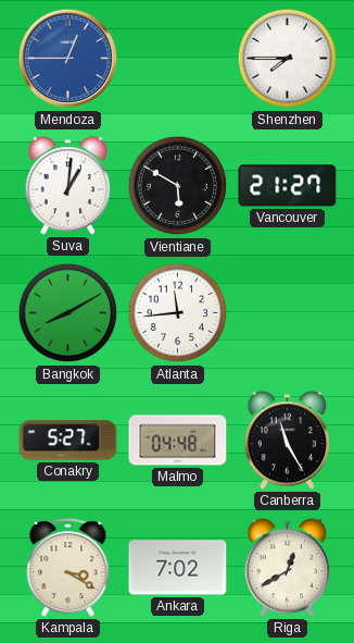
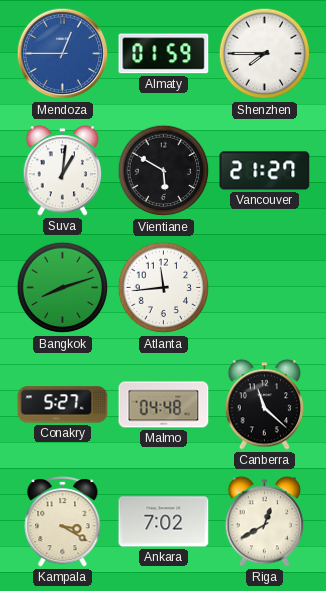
Almaty: none -> 01:59 (164, 54)
Bangkok: 8:10 -> 8:12 (63, 288)
Canberra: 11:25 -> 11:22 (265, 405)
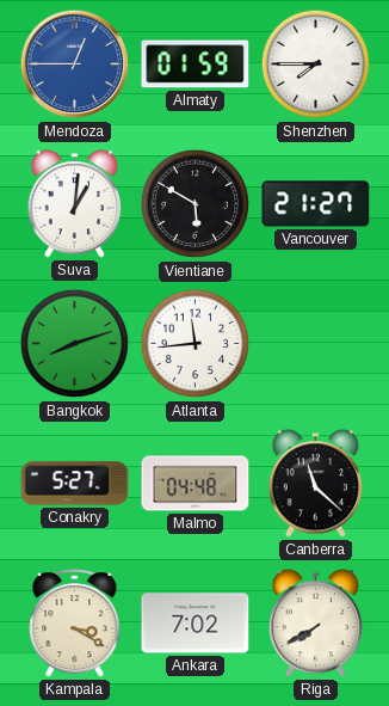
Riga: 12:40 -> 7:40 (316, 624)
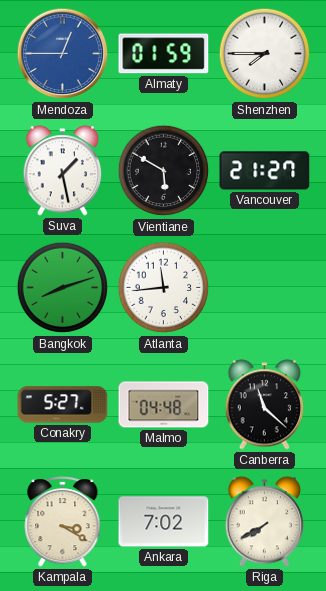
Suva: 1:01 -> 1:28 (63, 171)
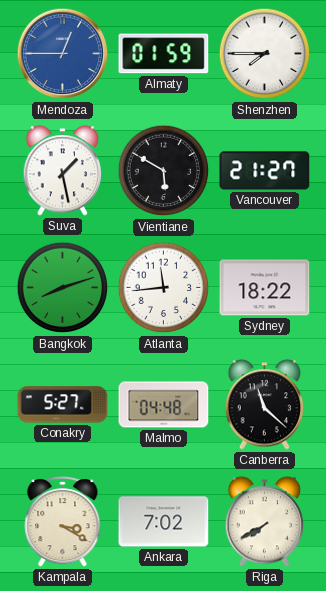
Sydney: none -> 18:22 (265, 288)
